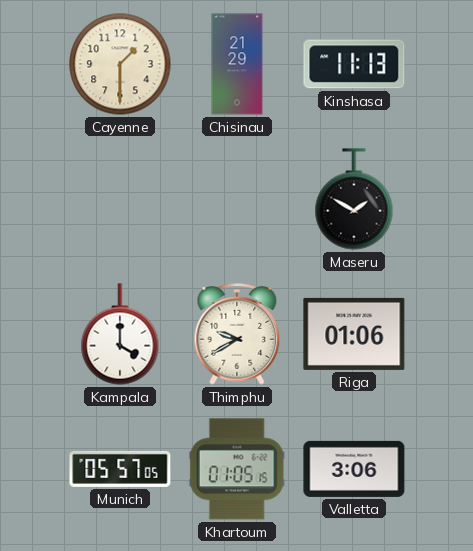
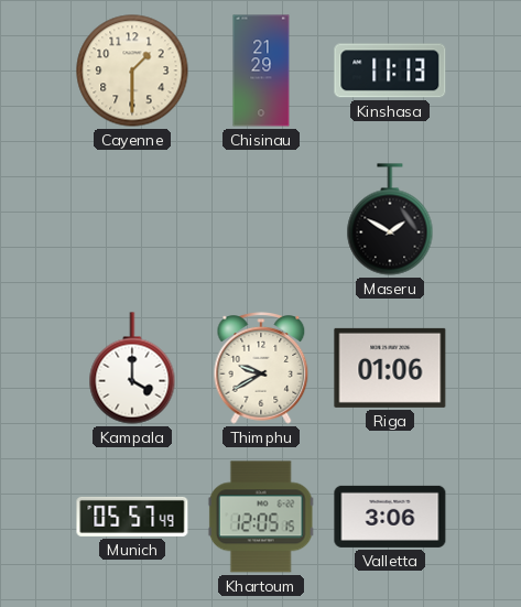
Munich: 05:57:05 -> 05:57:49 (132, 517)
Khartoum: 01:05 -> 12:05 (261, 517)
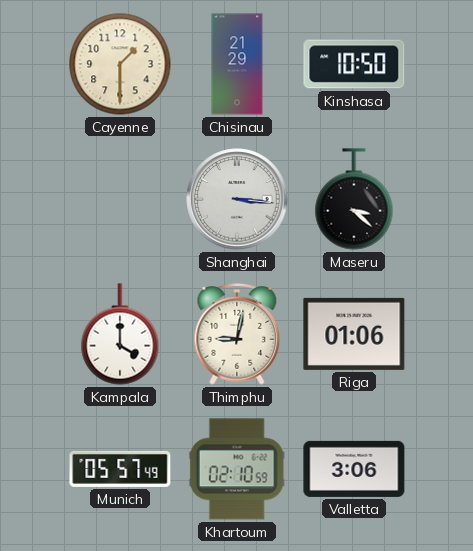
Kinshasa: 11:13 -> 10:50 (354, 64)
Shanghai: none -> 3:16 (237, 199)
Maseru: 1:50 -> 3:22 (354, 199)
Thimphu: 9:40 -> 9:02 (237, 335)
Khartoum: 12:05 -> 02:10 (237, 469)
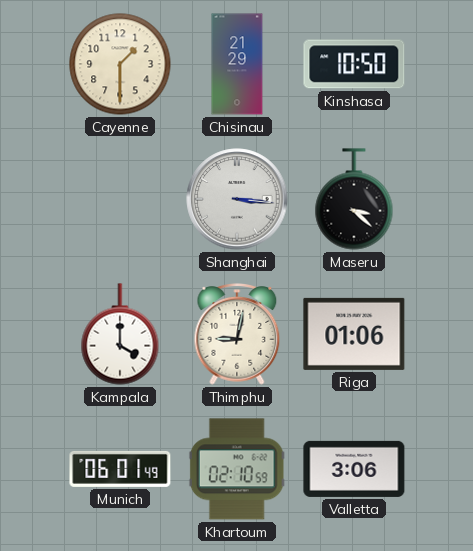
Munich: 05:57 -> 06:01 (120, 469)
